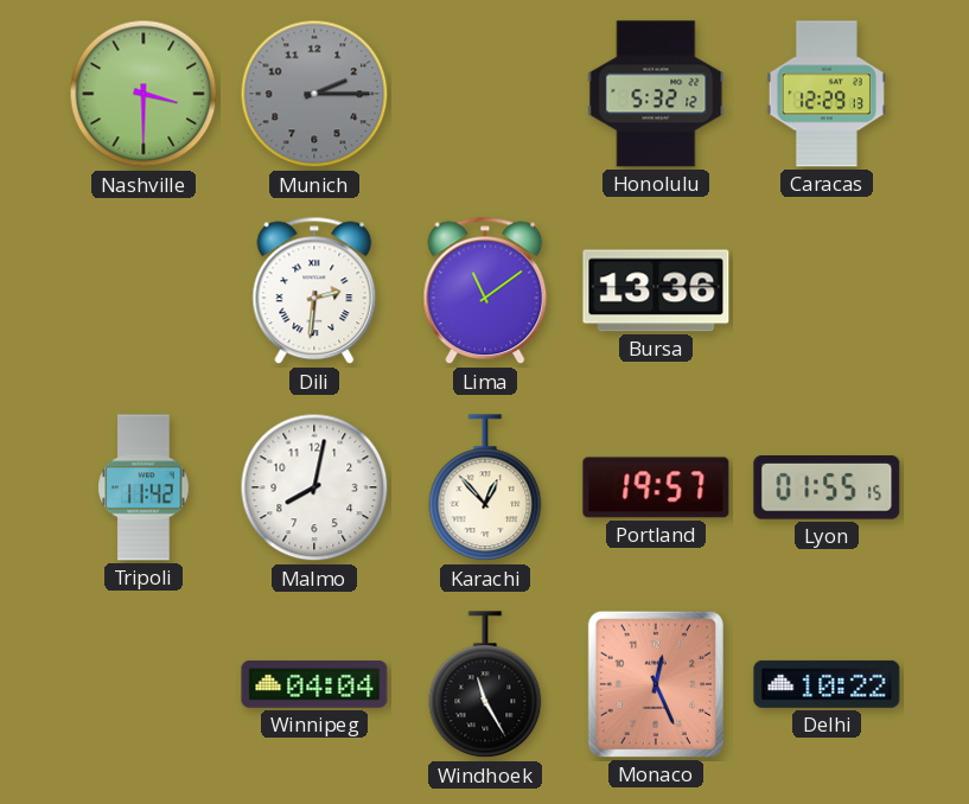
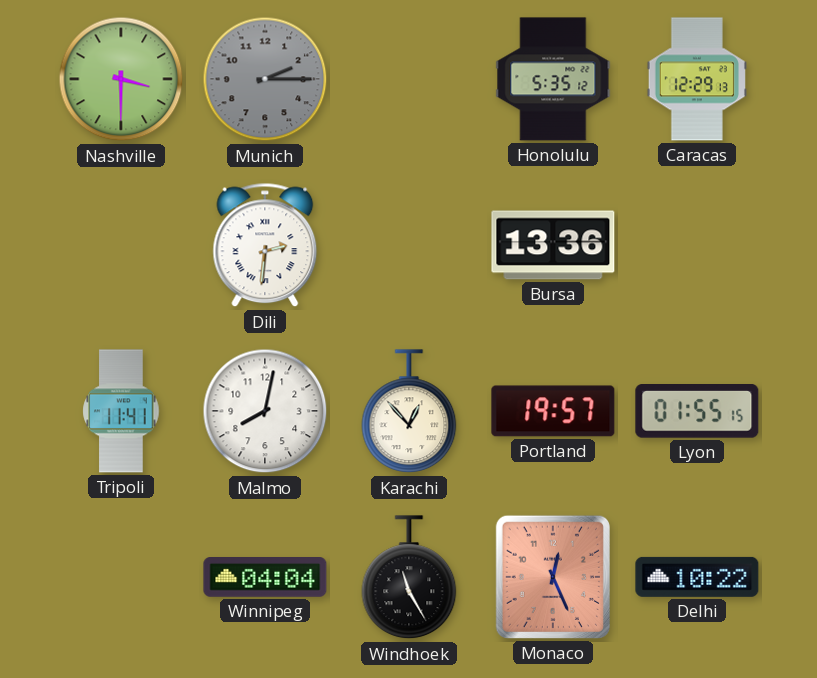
Honolulu: 5:32 -> 5:35 (553, 79)
Lima: 11:09 -> none (485, 291)
Tripoli: 11:42 -> 11:41 (121, 411)
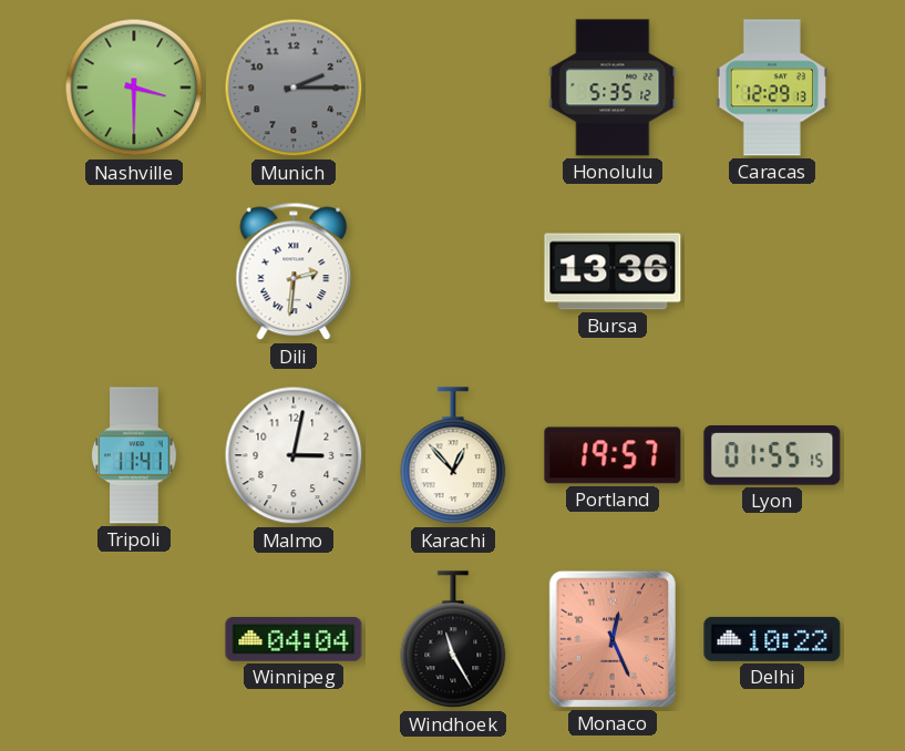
Malmo: 8:02 -> 3:02 (294, 455)
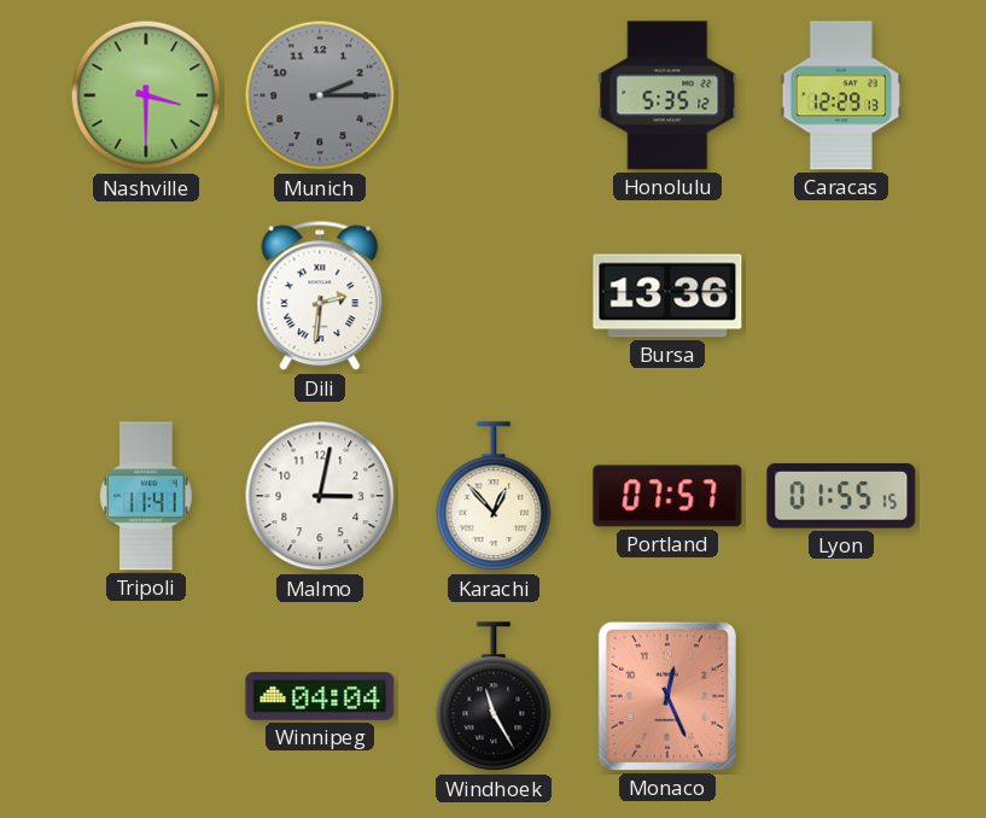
Portland: 19:57 -> 07:57 (667, 496)
Delhi: 10:22 -> none (772, 639)
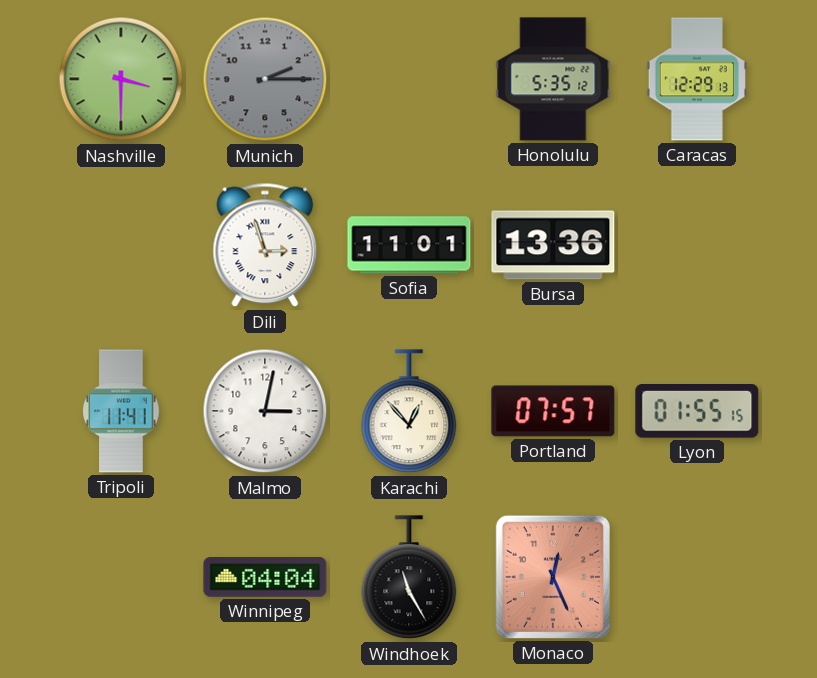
Dili: 2:31 -> 2:57 (265, 245)
Sofia: none -> 11:01 (409, 245)
